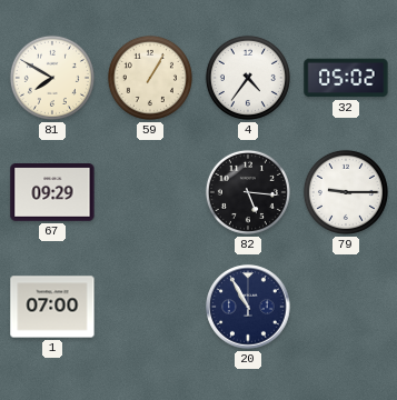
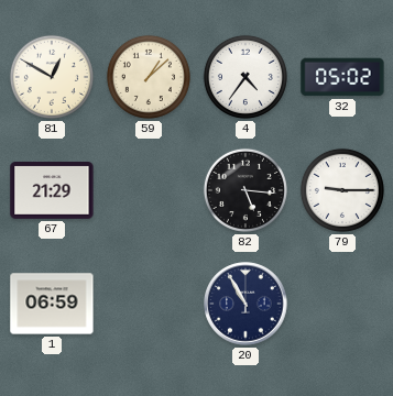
81: 7:50 -> 12:50 (52, 77)
59: 1:05 -> 1:08 (149, 77)
67: 09:29 -> 21:29 (52, 191)
1: 07:00 -> 06:59 (52, 304)
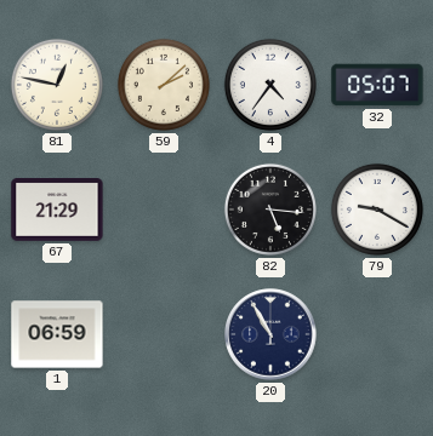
81: 12:50 -> 12:47 (57, 85)
59: 1:08 -> 2:08 (164, 85)
32: 05:02 -> 05:07 (377, 85)
79: 9:15 -> 9:20 (377, 210)
